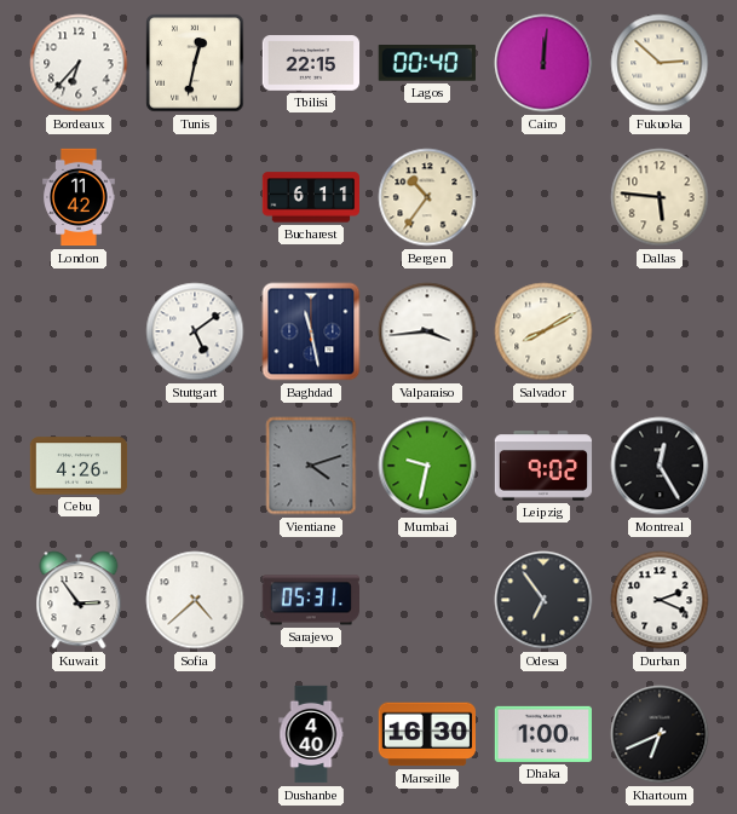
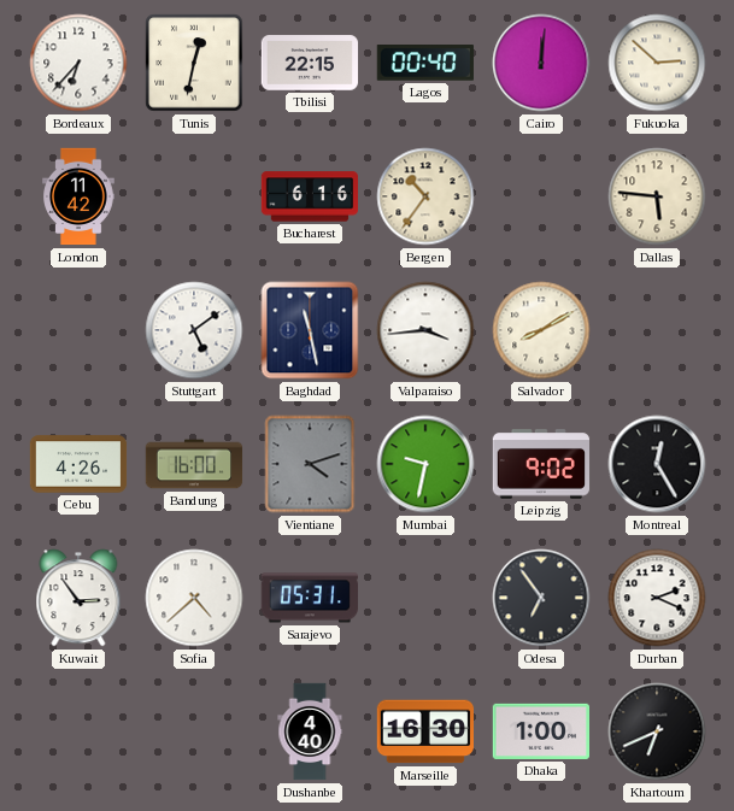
Bucharest: 6:11 -> 6:16 (310, 196)
Bandung: none -> 16:00 (194, 464)
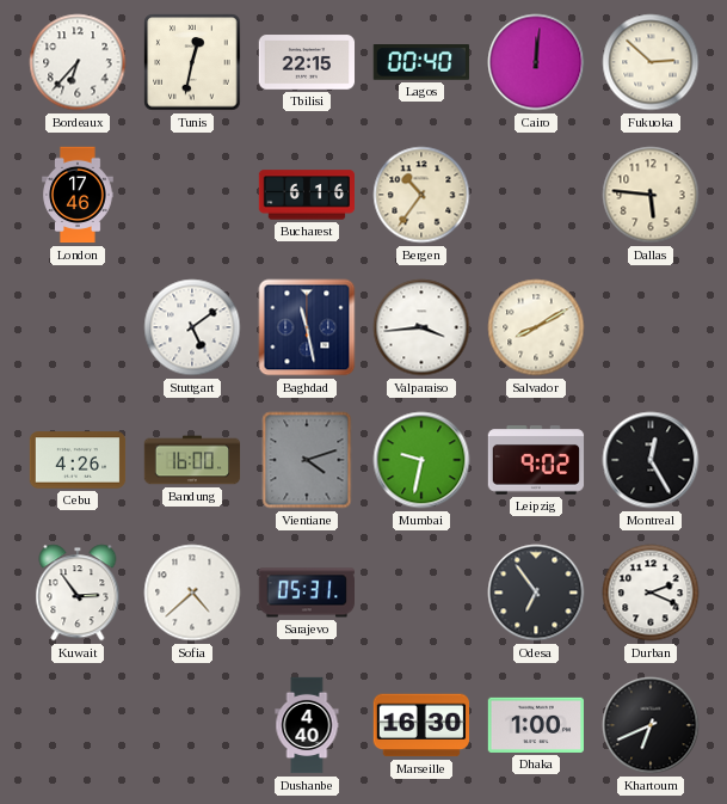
London: 11:42 -> 17:46 (78, 195)
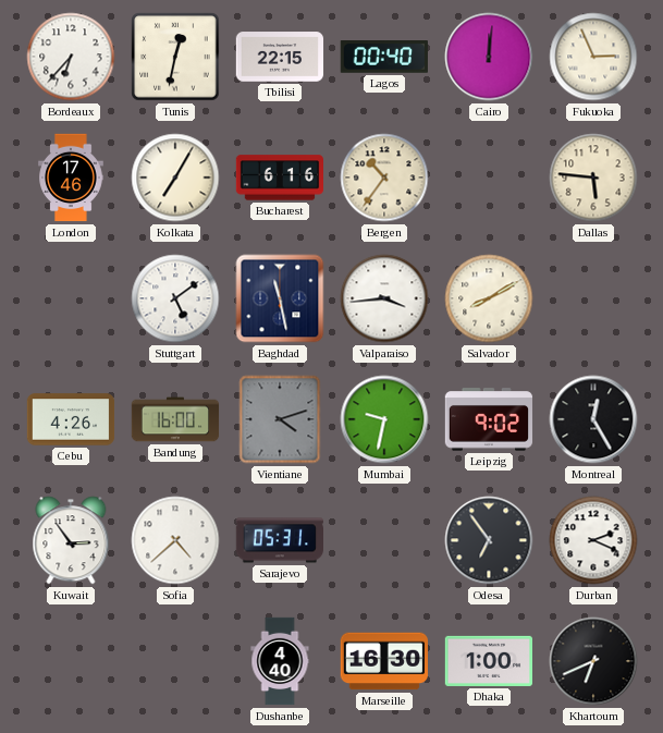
Fukuoka: 2:52 -> 2:56 (593, 57)
Kolkata: none -> 7:05 (175, 178)
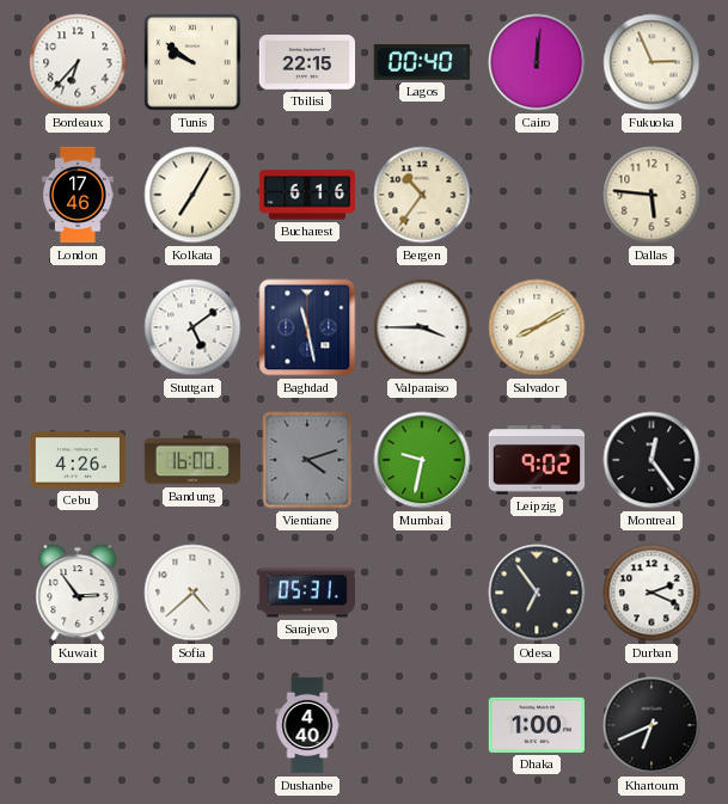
Tunis: 12:32 -> 9:51 (192, 62)
Valparaiso: 3:44 -> 3:45 (422, 327)
Montreal: 12:25 -> 12:24 (651, 460)
Marseille: 16:30 -> none (383, 661)
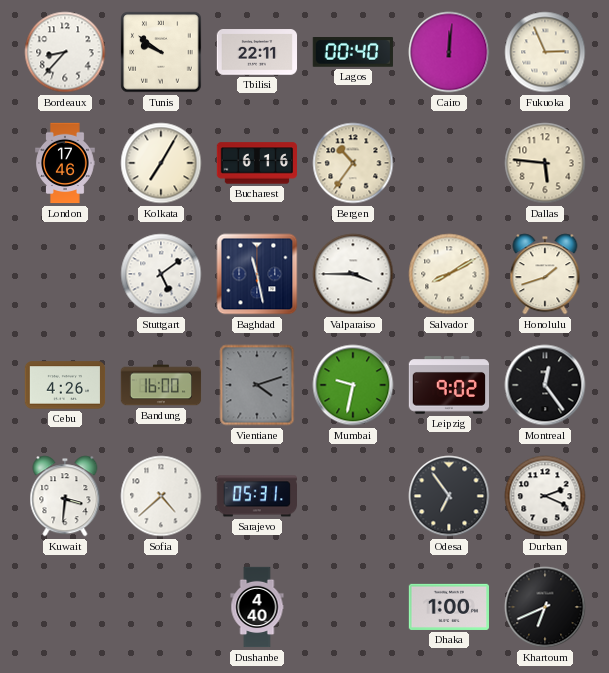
Bordeaux: 6:37 -> 8:37 (65, 52)
Tbilisi: 22:15 -> 22:11 (257, 52)
Honolulu: none -> 1:42 (545, 274)
Kuwait: 2:54 -> 3:31 (65, 496)
